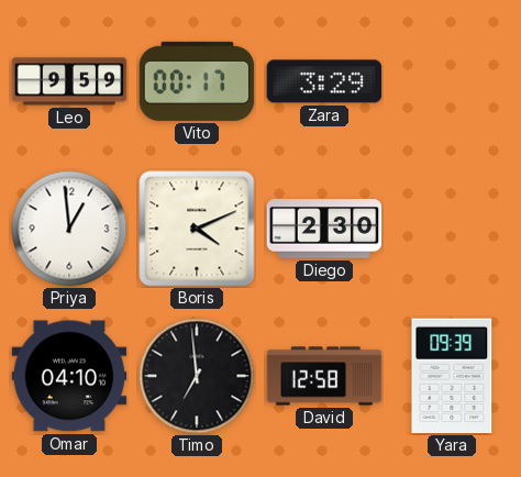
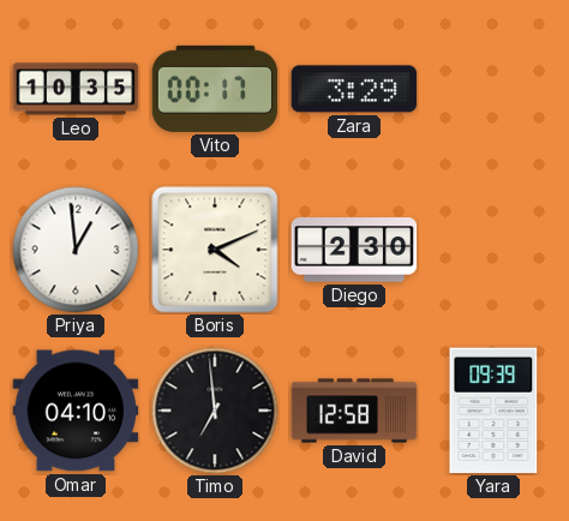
Leo: 9:59 -> 10:35 (76, 89)
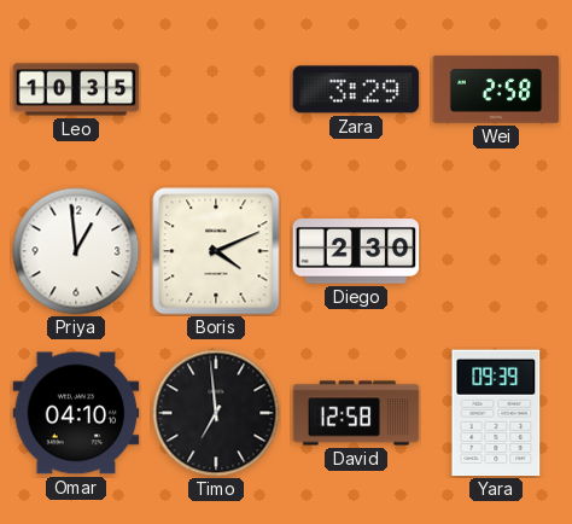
Vito: 00:17 -> none (215, 89)
Wei: none -> 2:58 (496, 89)
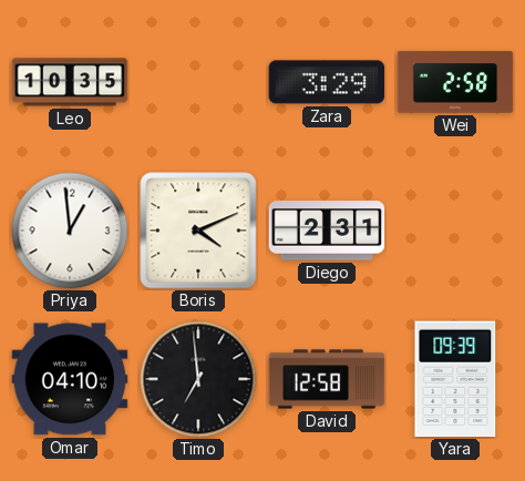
Diego: 2:30 -> 2:31 (327, 231)
